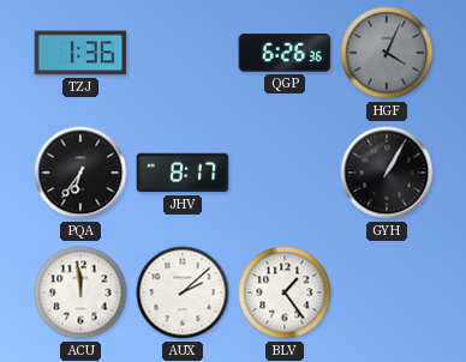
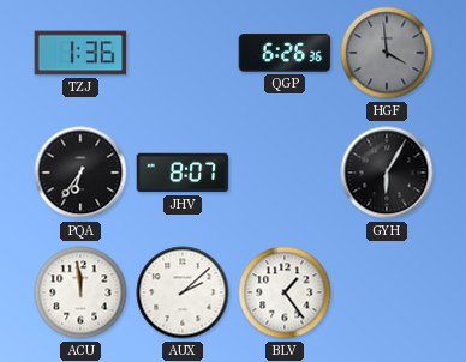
HGF: 4:04 -> 3:59 (387, 53)
JHV: 8:17 -> 8:07 (183, 173)
GYH: 1:05 -> 6:05 (387, 173)
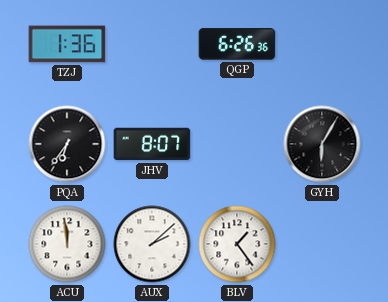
HGF: 3:59 -> none (387, 53)
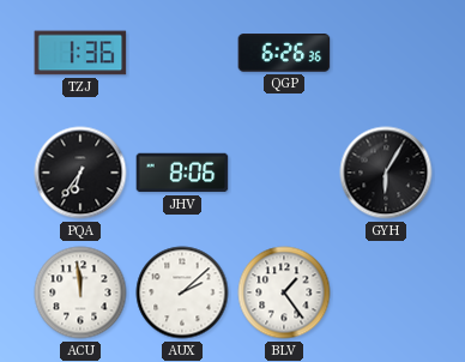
JHV: 8:07 -> 8:06 (182, 173)
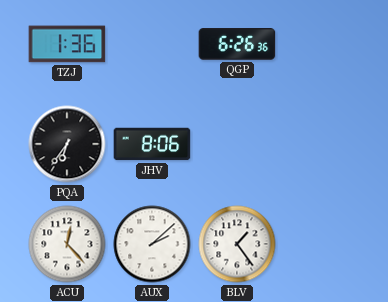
GYH: 6:05 -> none (386, 173)
ACU: 11:59 -> 12:23 (67, 244)
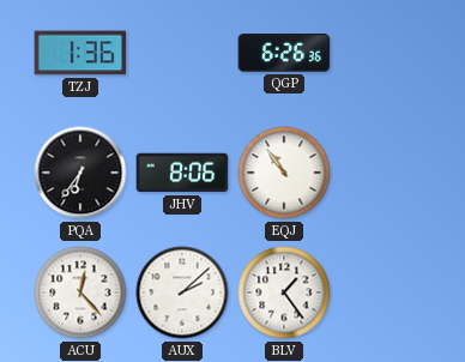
EQJ: none -> 10:54 (284, 173)
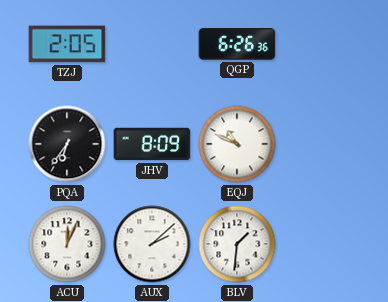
TZJ: 1:36 -> 2:05 (67, 44)
JHV: 8:06 -> 8:09 (152, 144)
EQJ: 10:54 -> 10:49 (237, 144)
ACU: 12:23 -> 12:04 (67, 244)
BLV: 1:24 -> 1:31 (237, 244)
